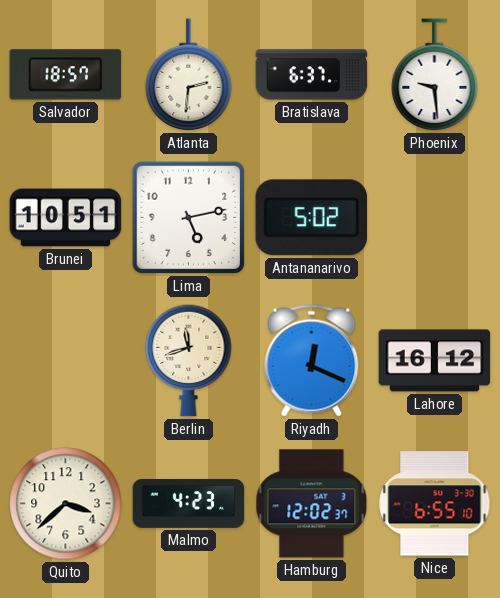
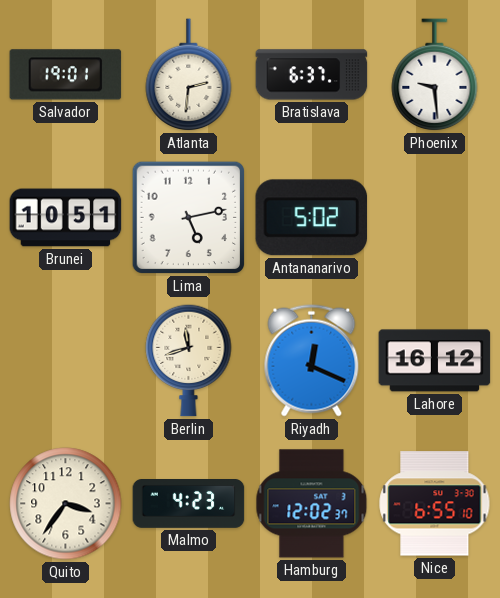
Salvador: 18:57 -> 19:01 (66, 75)
Quito: 3:38 -> 3:36 (66, 504)
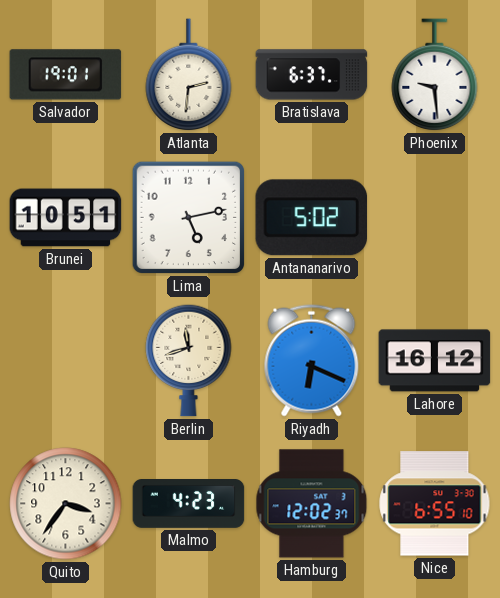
Riyadh: 12:19 -> 6:19 (312, 361)
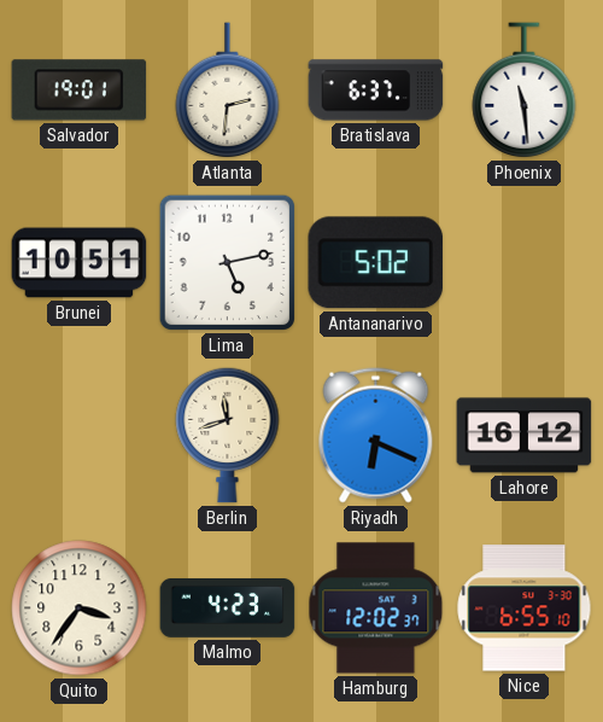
Phoenix: 9:29 -> 11:29 (525, 91)
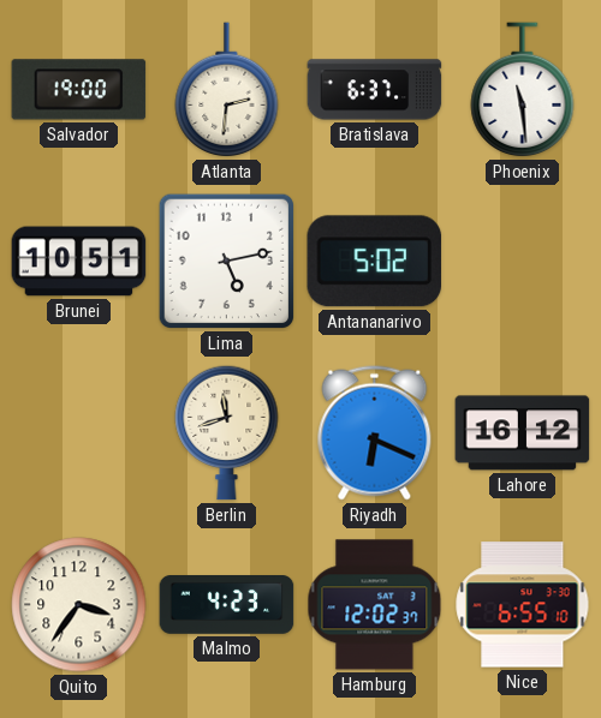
Salvador: 19:01 -> 19:00 (79, 90)
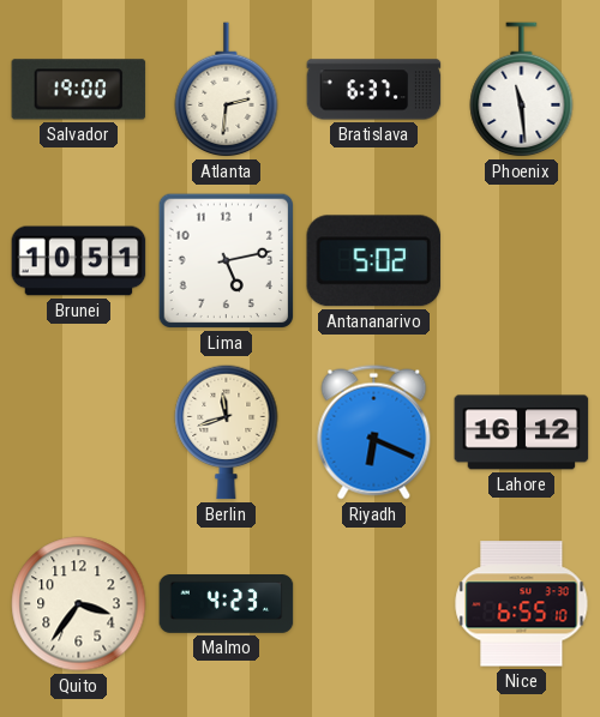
Hamburg: 12:02 -> none (375, 605)
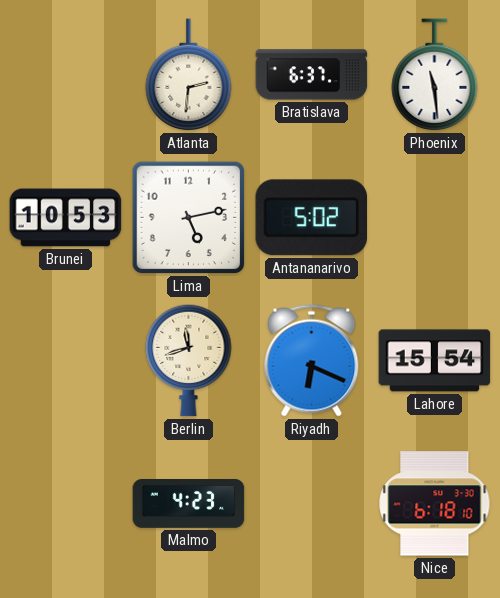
Salvador: 19:00 -> none (79, 90)
Brunei: 10:51 -> 10:53 (66, 218)
Lahore: 16:12 -> 15:54 (435, 361)
Quito: 3:36 -> none (79, 604)
Nice: 6:55 -> 6:18 (435, 504)
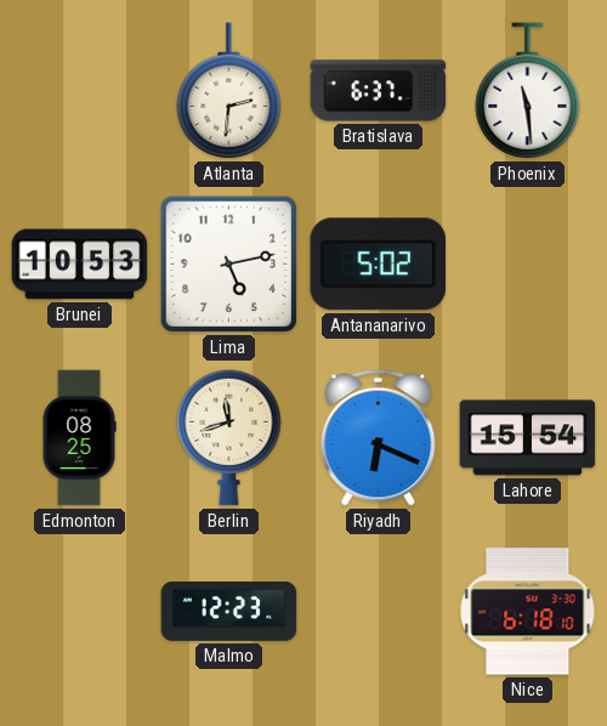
Edmonton: none -> 08:25 (79, 438)
Malmo: 4:23 -> 12:23 (229, 612)
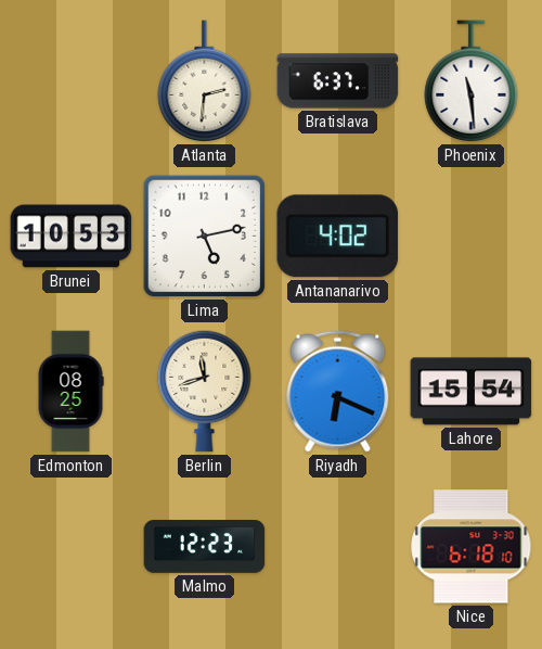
Antananarivo: 5:02 -> 4:02 (338, 237)
